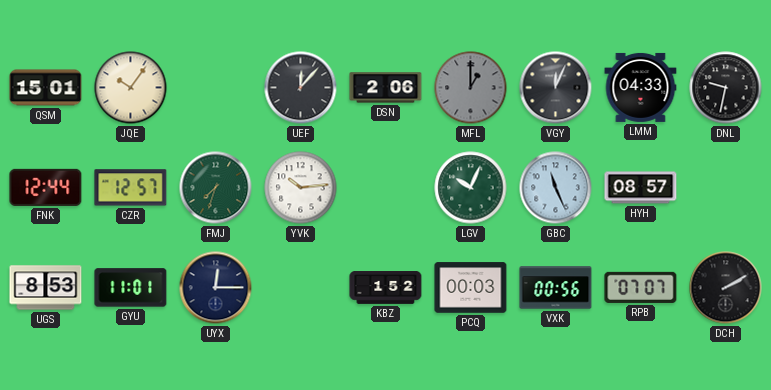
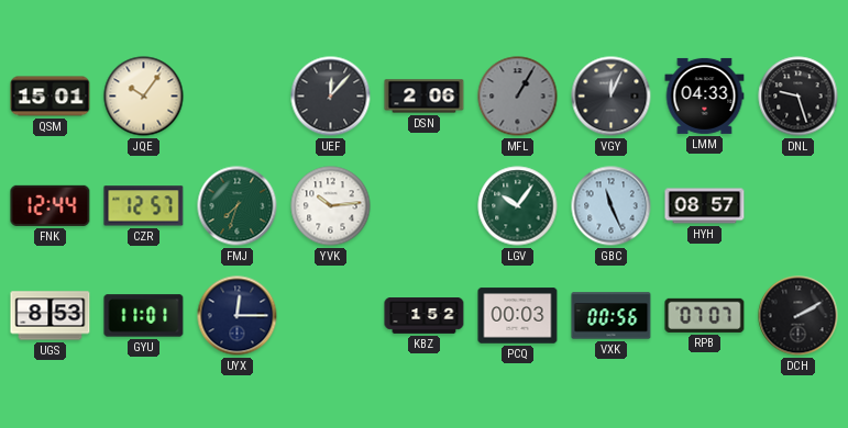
MFL: 1:00 -> 1:05 (518, 97)
DNL: 9:32 -> 9:27 (799, 97)
LGV: 10:04 -> 10:06 (518, 206)
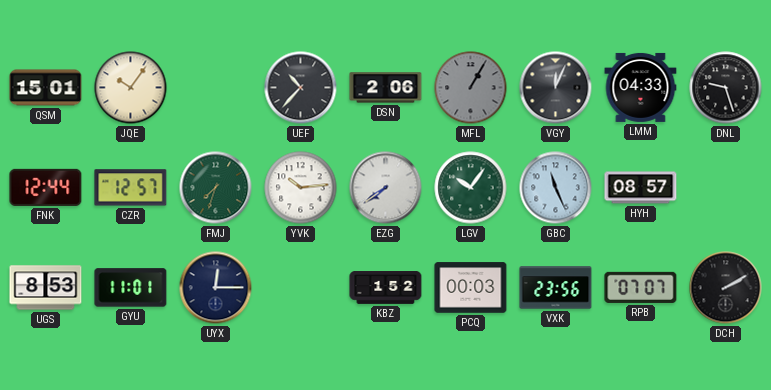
UEF: 12:07 -> 10:37 (301, 88)
EZG: none -> 7:39 (386, 188)
VXK: 00:56 -> 23:56 (556, 288)
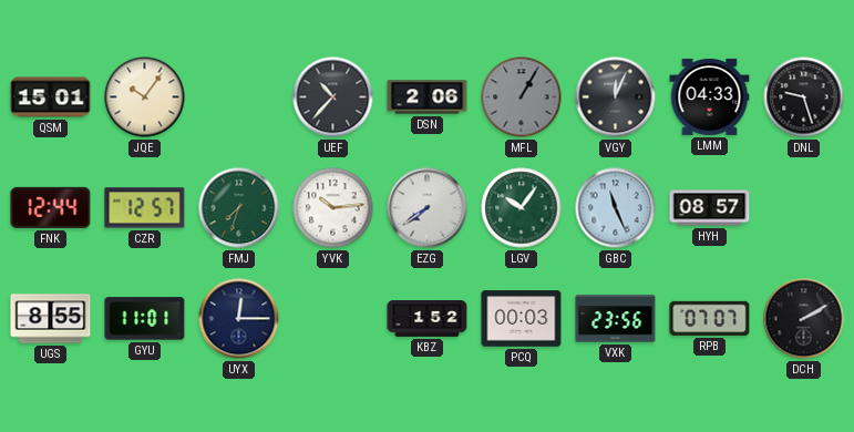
UGS: 8:53 -> 8:55 (51, 319)
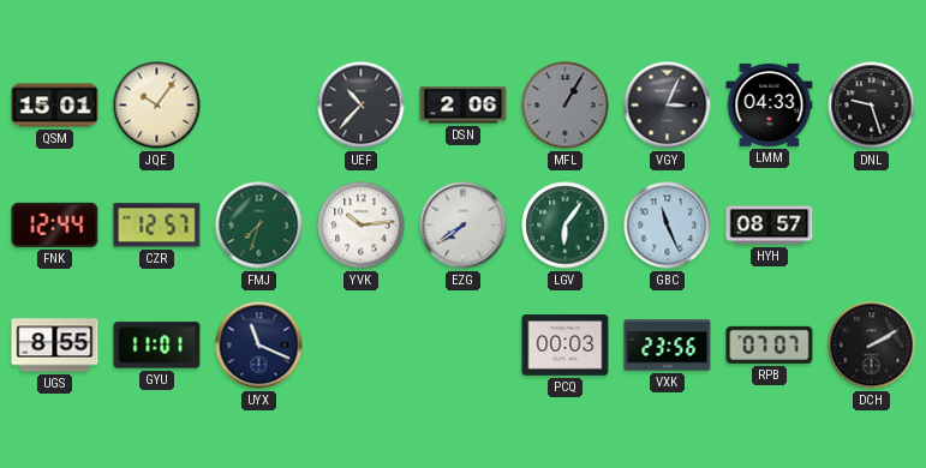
VGY: 12:04 -> 3:04 (668, 106)
LGV: 10:06 -> 6:06 (566, 226)
UYX: 12:15 -> 11:19 (259, 346)
KBZ: 1:52 -> none (428, 319)
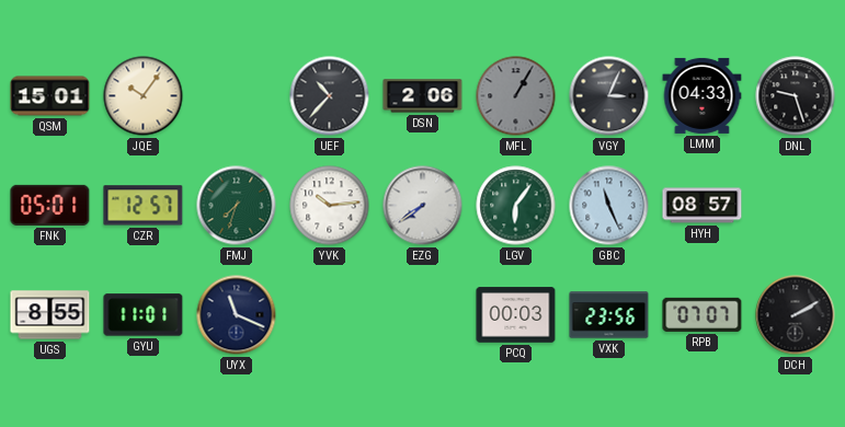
FNK: 12:44 -> 05:01 (50, 205)
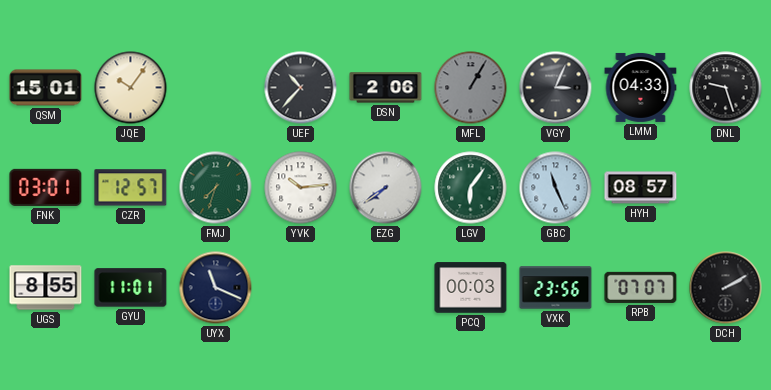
FNK: 05:01 -> 03:01 (46, 187)
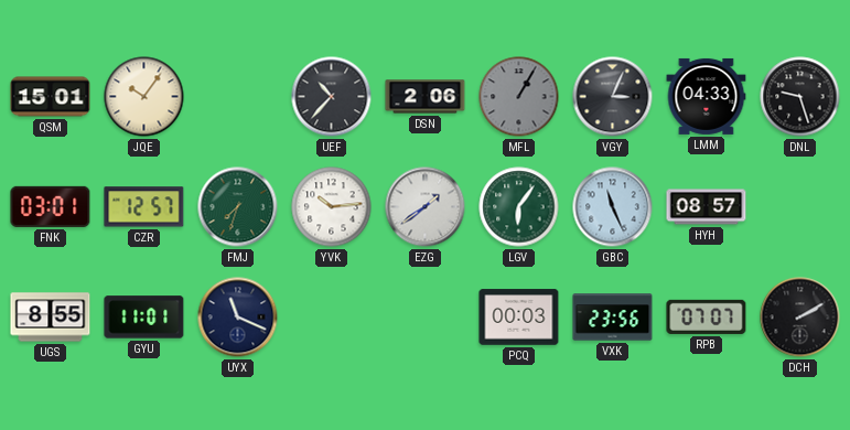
EZG: 7:39 -> 1:39 (426, 207)
